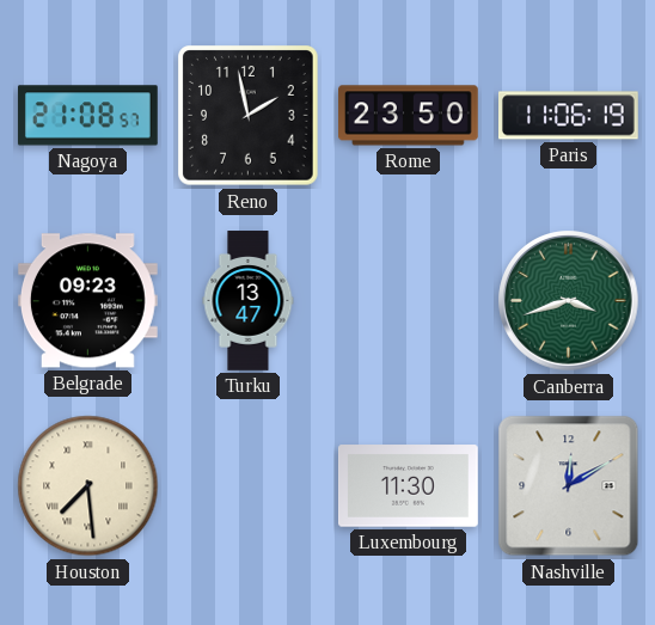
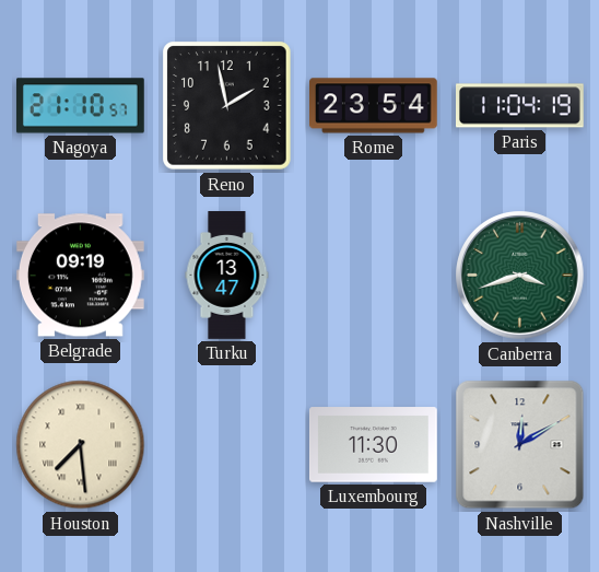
Nagoya: 21:08 -> 21:10 (81, 106)
Rome: 23:50 -> 23:54 (374, 106)
Paris: 11:06 -> 11:04 (520, 106)
Belgrade: 09:23 -> 09:19 (80, 276)
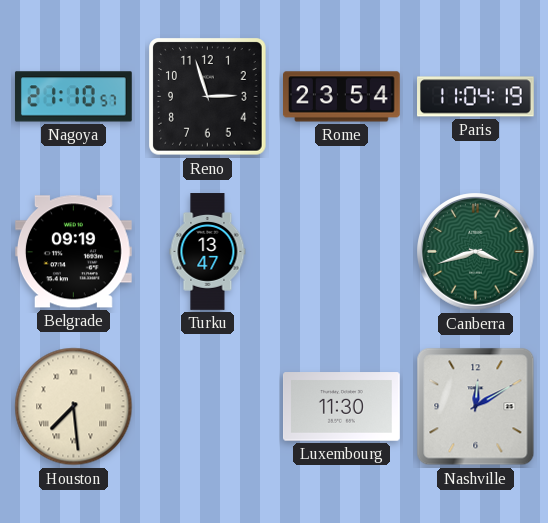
Reno: 1:58 -> 2:57 (208, 97)
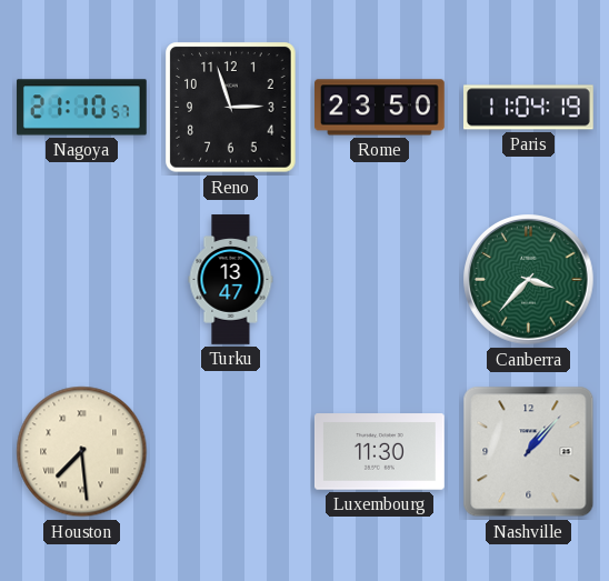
Rome: 23:54 -> 23:50 (380, 108)
Belgrade: 09:19 -> none (73, 252)
Canberra: 3:42 -> 3:37 (529, 280)
Nashville: 12:10 -> 1:07 (529, 452)
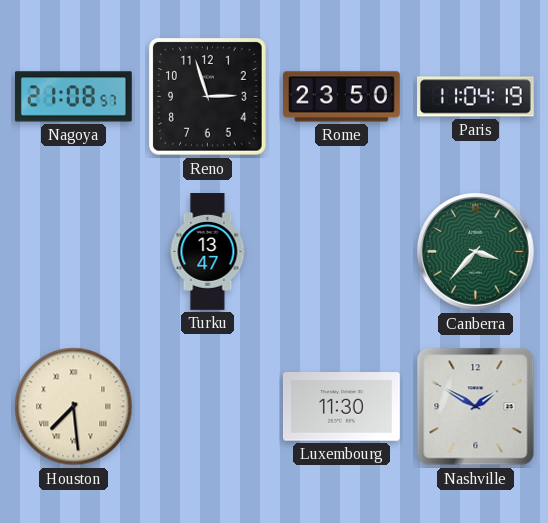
Nagoya: 21:10 -> 21:08 (74, 97)
Nashville: 1:07 -> 1:50 (476, 407)
